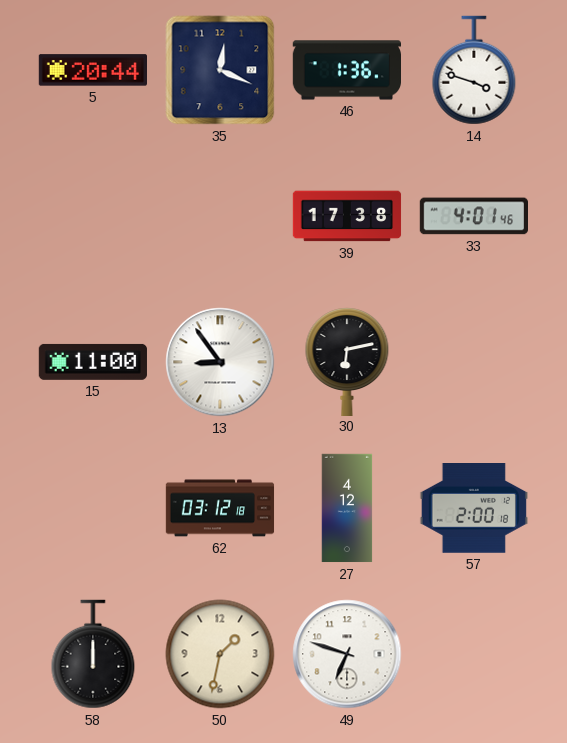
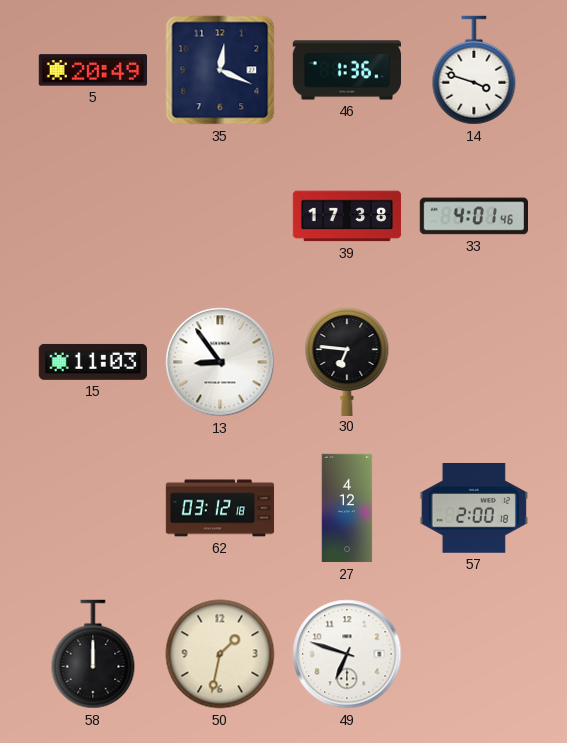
5: 20:44 -> 20:49 (92, 70)
15: 11:00 -> 11:03 (93, 362)
30: 6:13 -> 6:46 (347, 361)
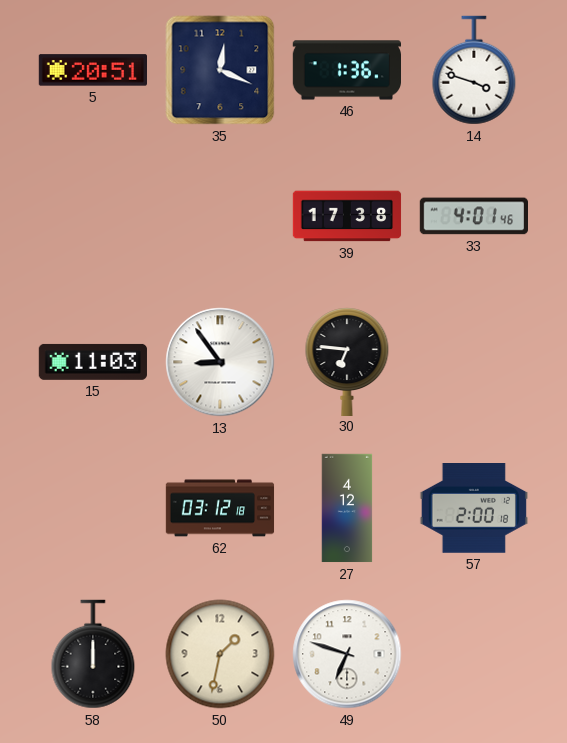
5: 20:49 -> 20:51 (92, 70)
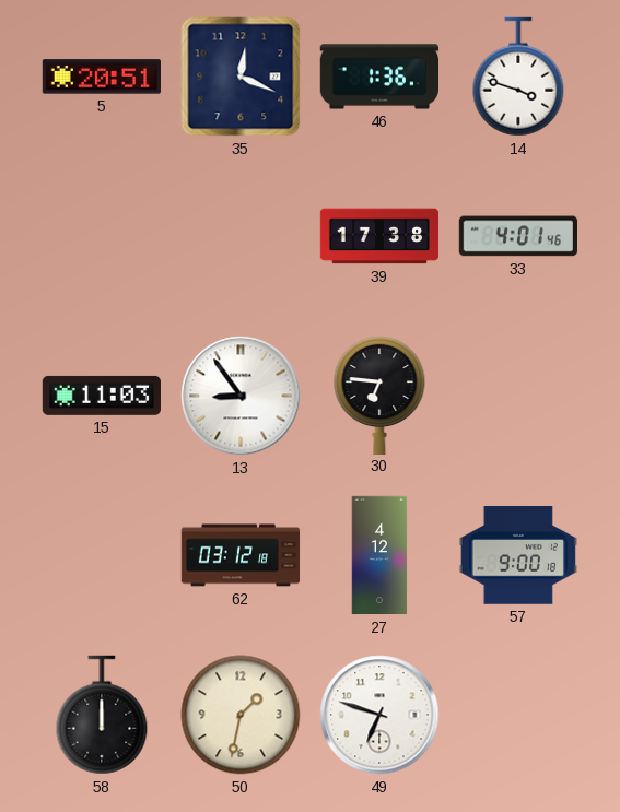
57: 2:00 -> 9:00 (517, 556)
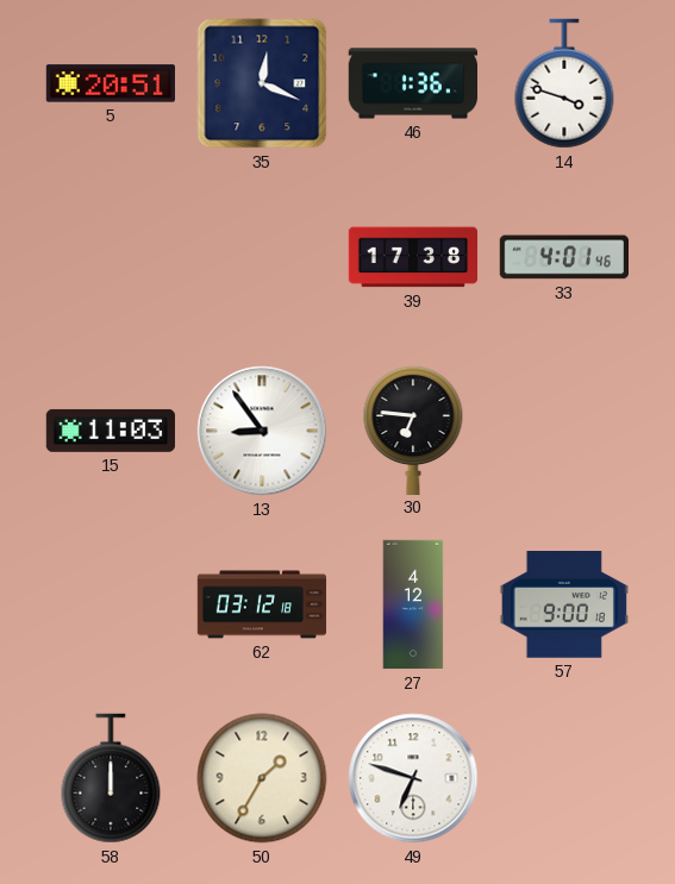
50: 1:32 -> 1:35 (262, 778)
